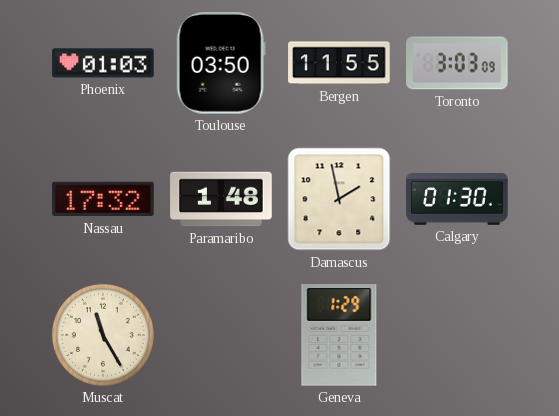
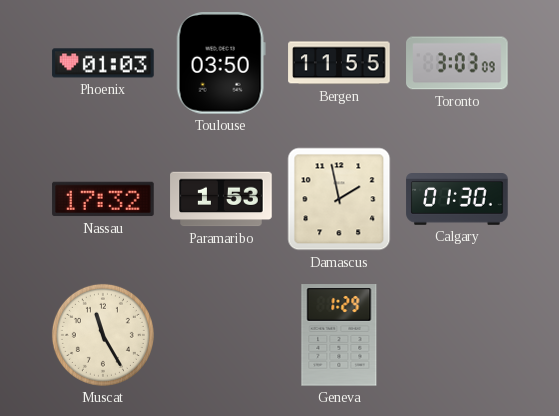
Paramaribo: 1:48 -> 1:53 (221, 199)
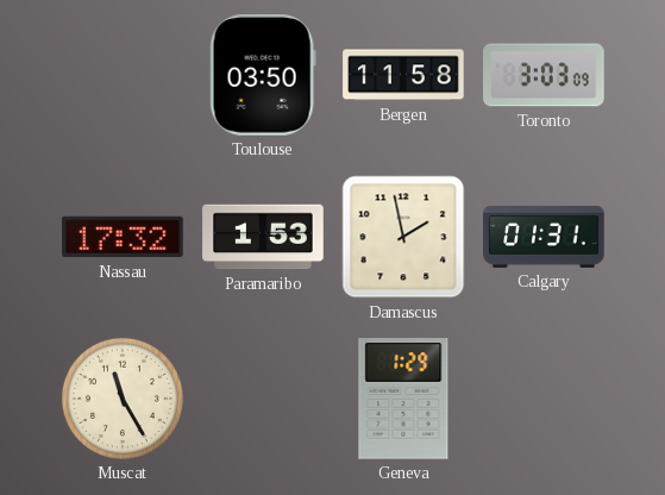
Phoenix: 01:03 -> none (103, 63)
Bergen: 11:55 -> 11:58 (403, 75)
Calgary: 01:30 -> 01:31 (544, 238)
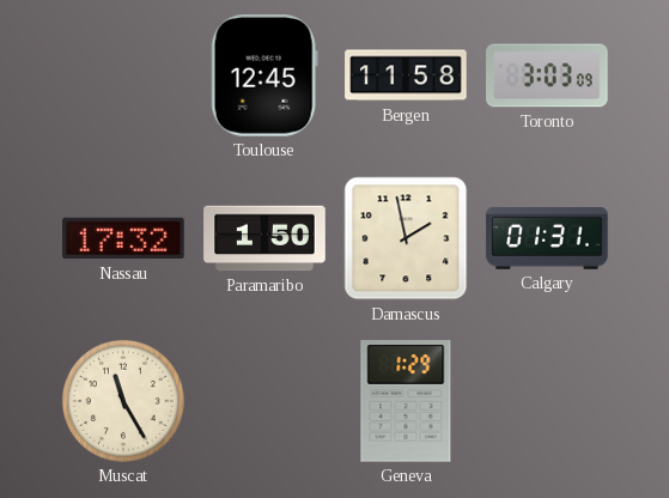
Toulouse: 03:50 -> 12:45 (264, 75)
Paramaribo: 1:53 -> 1:50 (264, 238)
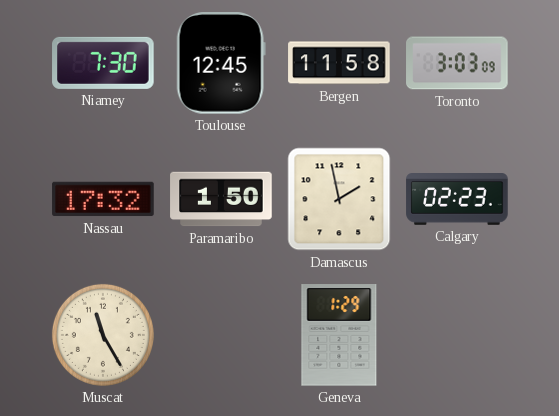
Niamey: none -> 7:30 (103, 63)
Calgary: 01:31 -> 02:23 (457, 200)
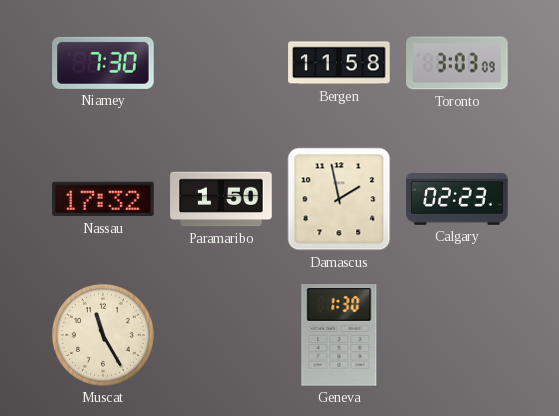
Toulouse: 12:45 -> none (221, 63)
Geneva: 1:29 -> 1:30 (339, 335)
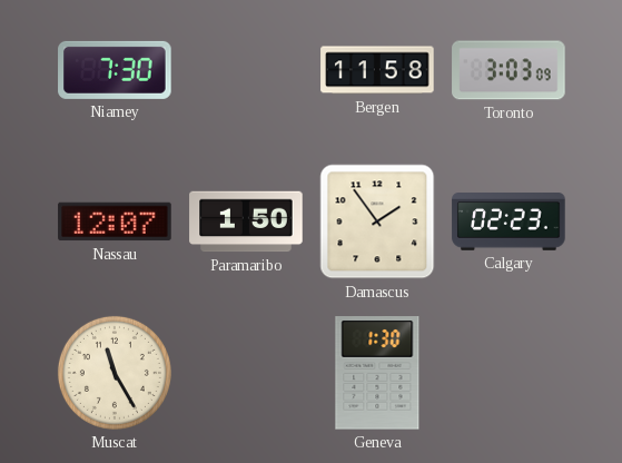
Nassau: 17:32 -> 12:07 (115, 221)
Damascus: 1:58 -> 1:54 (377, 221)
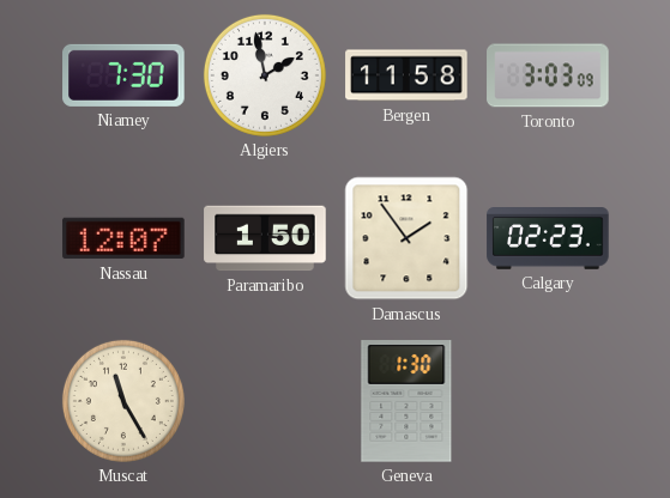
Algiers: none -> 1:58 (265, 75)
